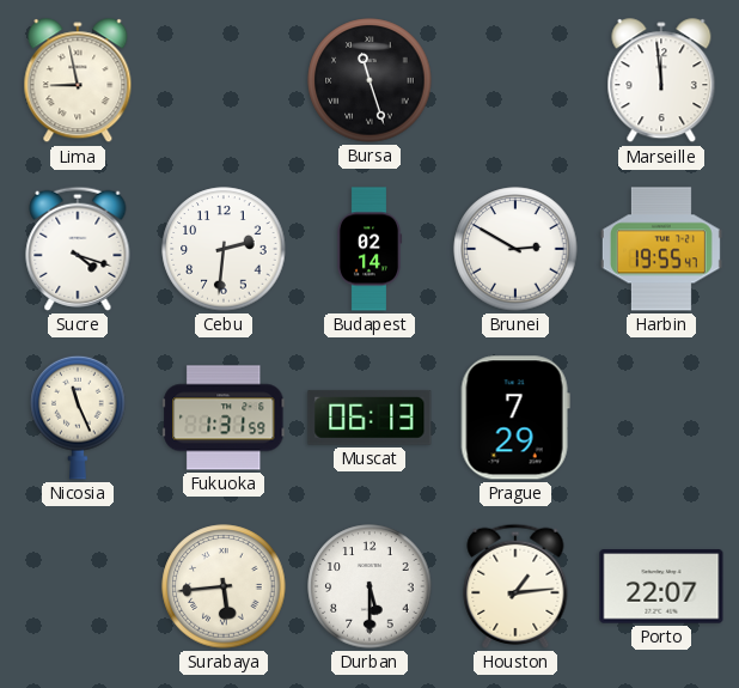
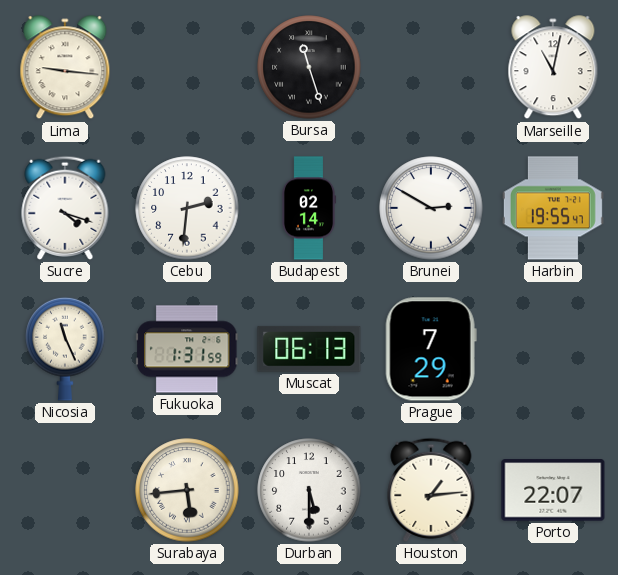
Lima: 8:58 -> 9:16 (65, 68)
Marseille: 11:59 -> 11:02 (553, 68)
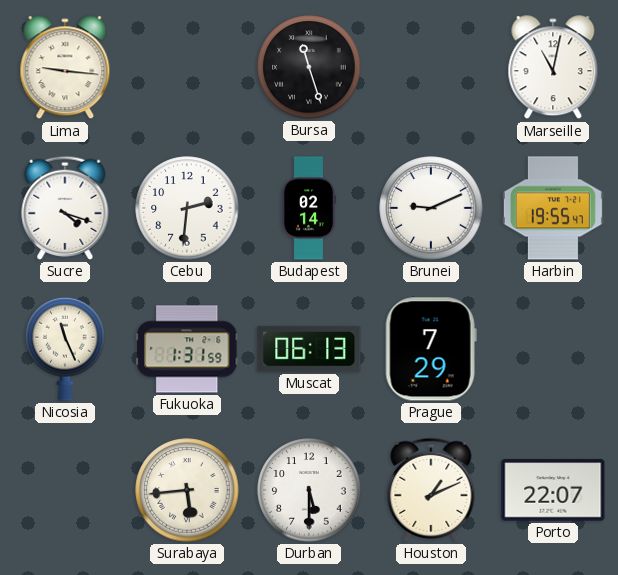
Brunei: 2:50 -> 9:11 (431, 208)
Houston: 1:14 -> 1:11 (431, 490)
